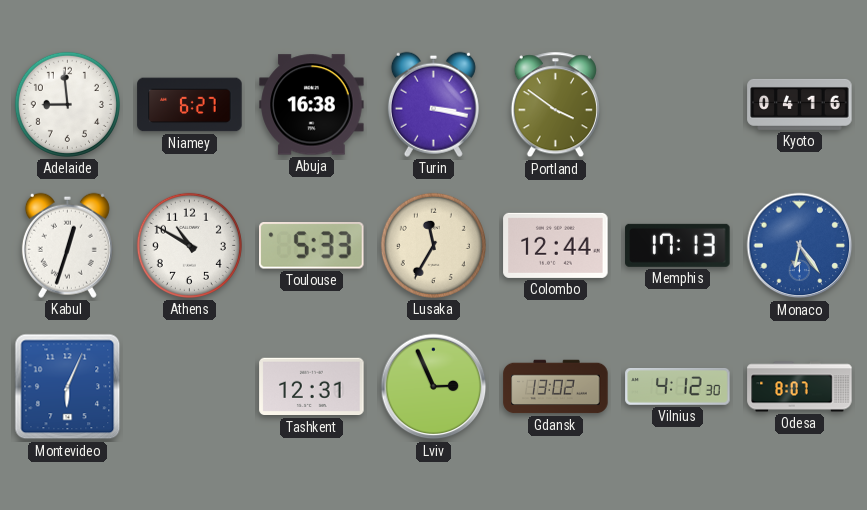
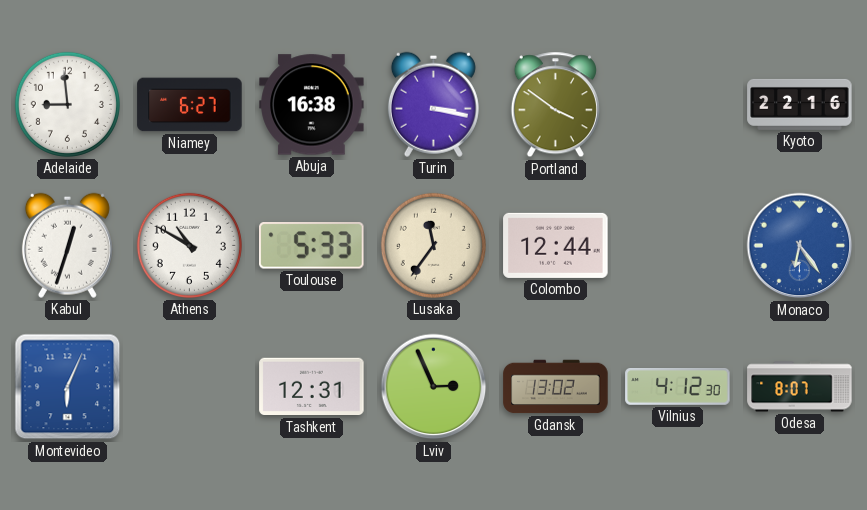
Kyoto: 04:16 -> 22:16 (800, 104)
Lusaka: 11:35 -> 11:36 (433, 245)
Memphis: 17:13 -> none (678, 245)
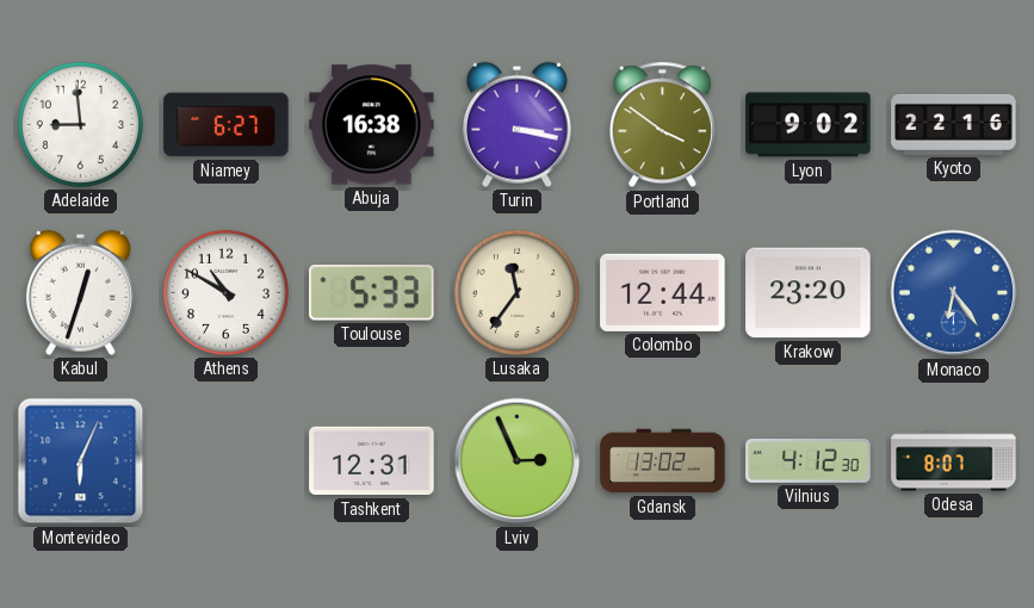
Lyon: none -> 9:02 (809, 125)
Krakow: none -> 23:20 (809, 293)
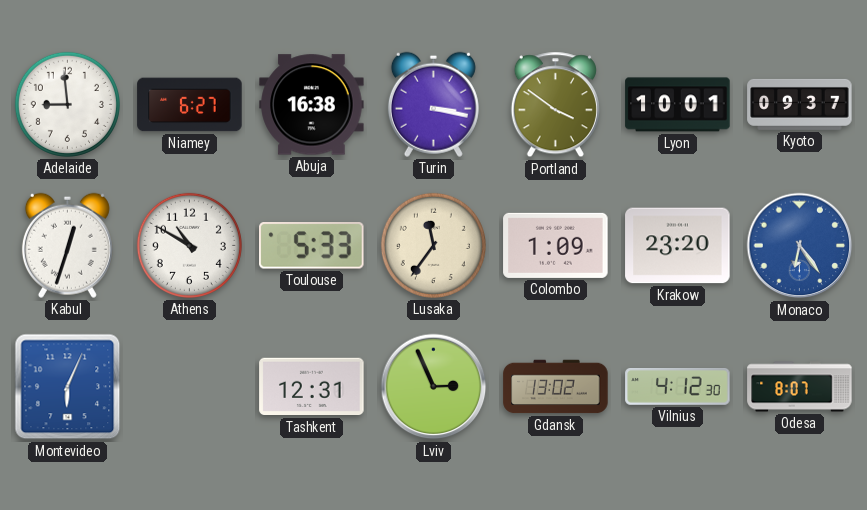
Lyon: 9:02 -> 10:01 (678, 105)
Kyoto: 22:16 -> 09:37 (800, 104)
Colombo: 12:44 -> 1:09 (556, 245)
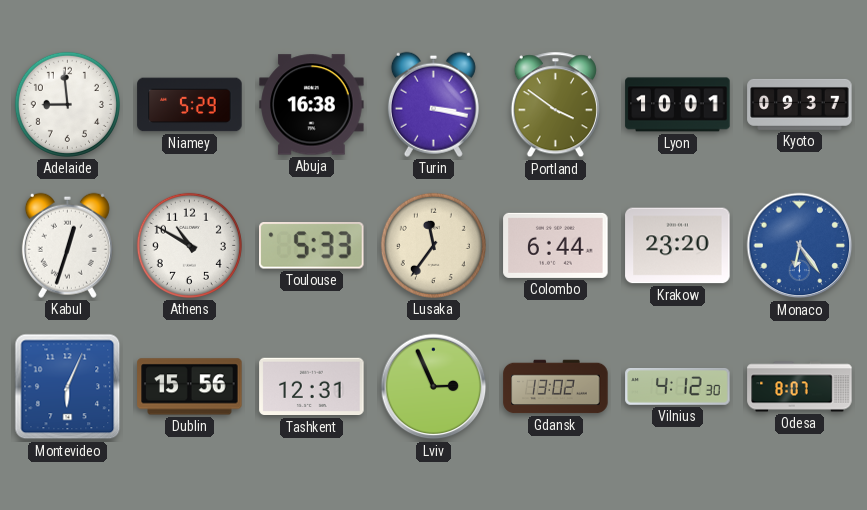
Niamey: 6:27 -> 5:29 (190, 105)
Colombo: 1:09 -> 6:44 (556, 245)
Dublin: none -> 15:56 (190, 387)
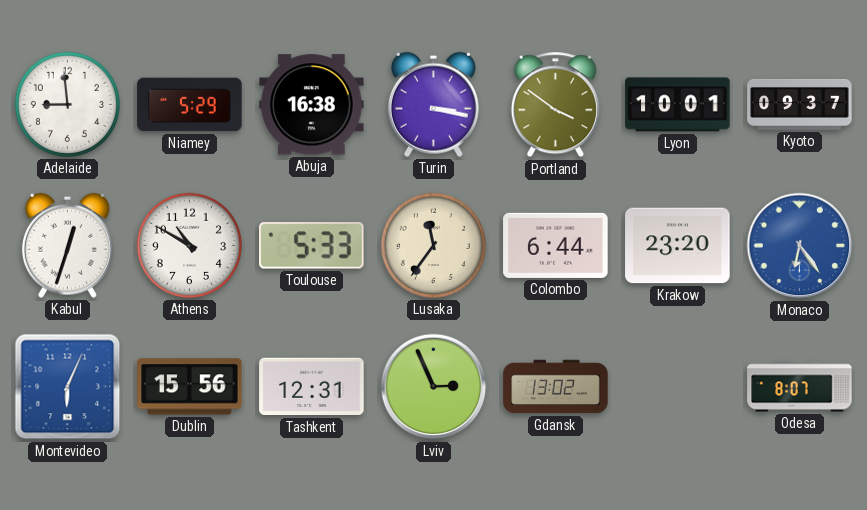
Vilnius: 4:12 -> none (678, 387)
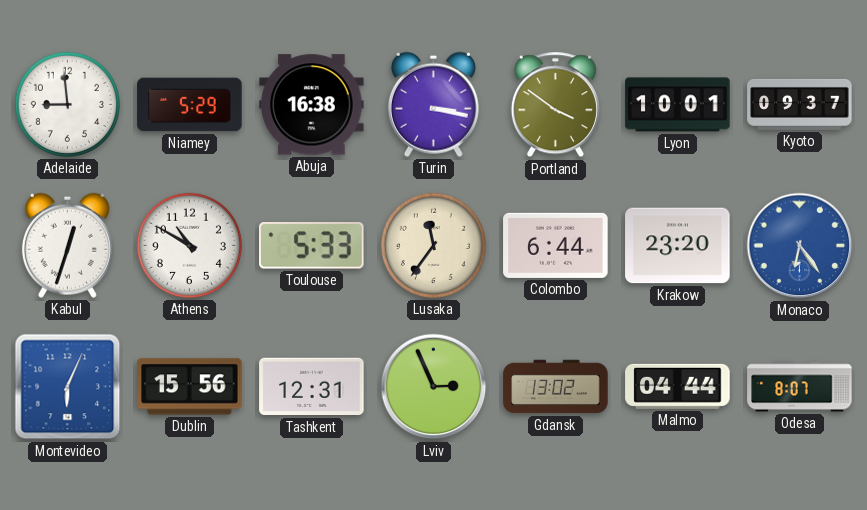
Malmo: none -> 04:44 (678, 386)
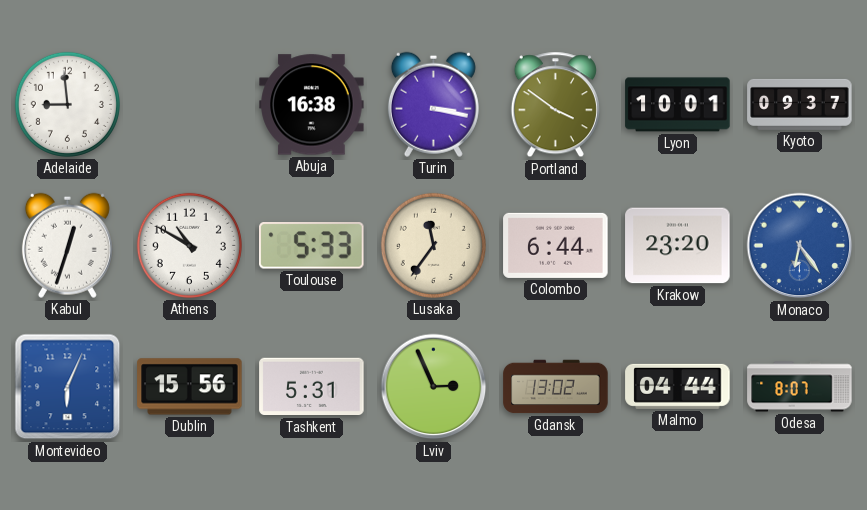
Niamey: 5:29 -> none (190, 105)
Tashkent: 12:31 -> 5:31 (312, 387)
